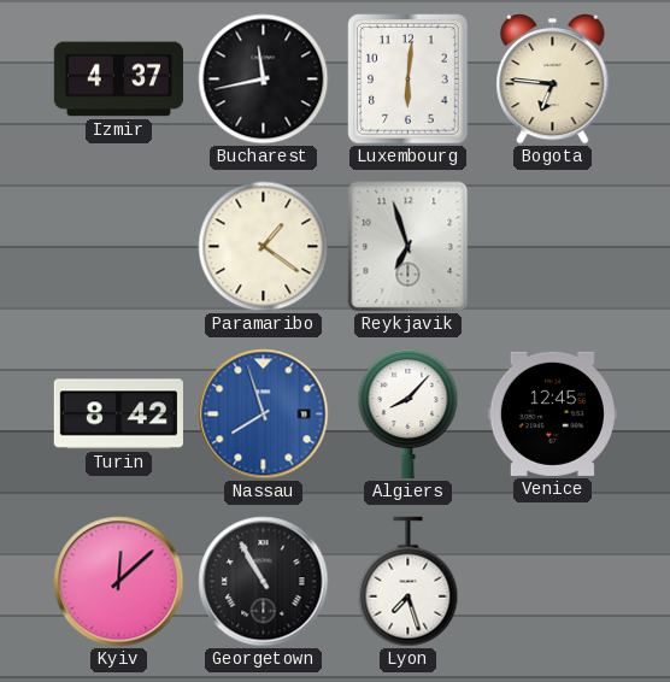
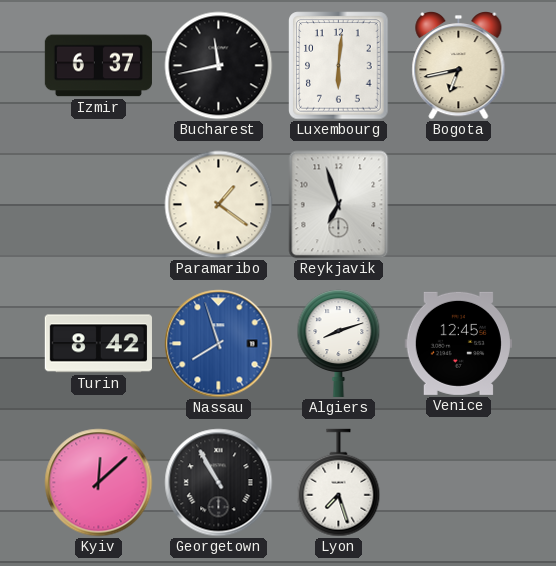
Izmir: 4:37 -> 6:37 (98, 66)
Bogota: 6:46 -> 6:43 (459, 66)
Algiers: 8:07 -> 8:12 (339, 343)
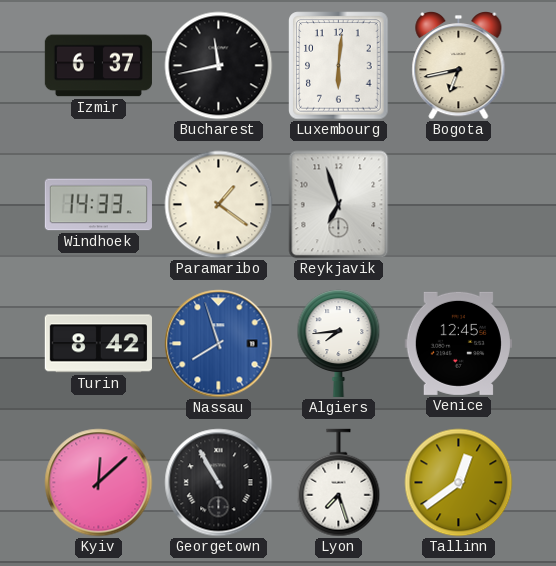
Windhoek: none -> 14:33 (98, 205)
Algiers: 8:12 -> 7:44 (339, 343)
Tallinn: none -> 12:39 (459, 483)
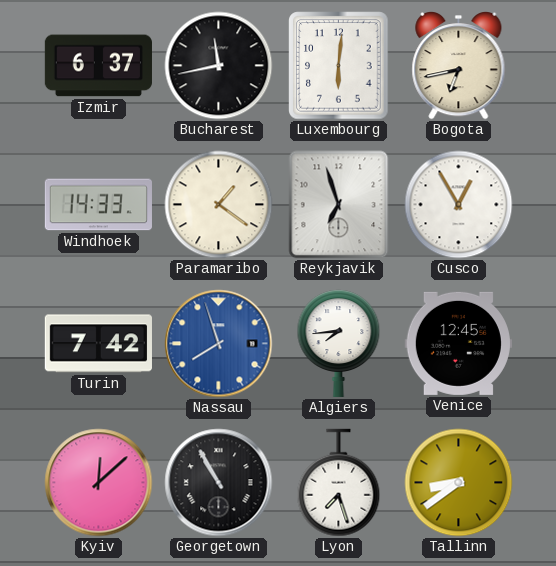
Cusco: none -> 12:55 (459, 205)
Turin: 8:42 -> 7:42 (98, 344)
Tallinn: 12:39 -> 8:39 (459, 483)
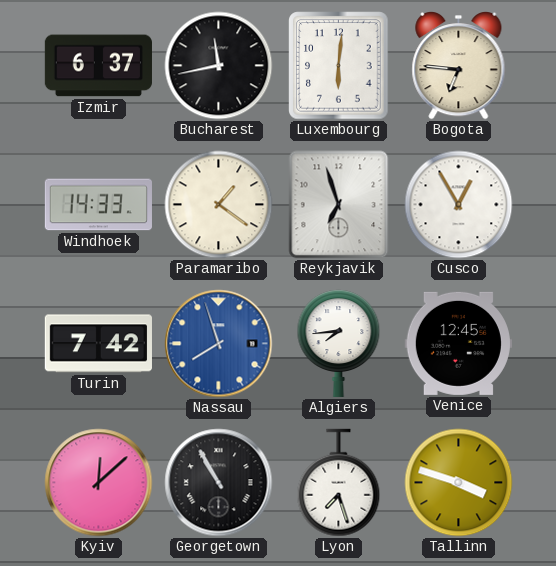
Bogota: 6:43 -> 6:46 (459, 66)
Tallinn: 8:39 -> 3:48 (459, 483)
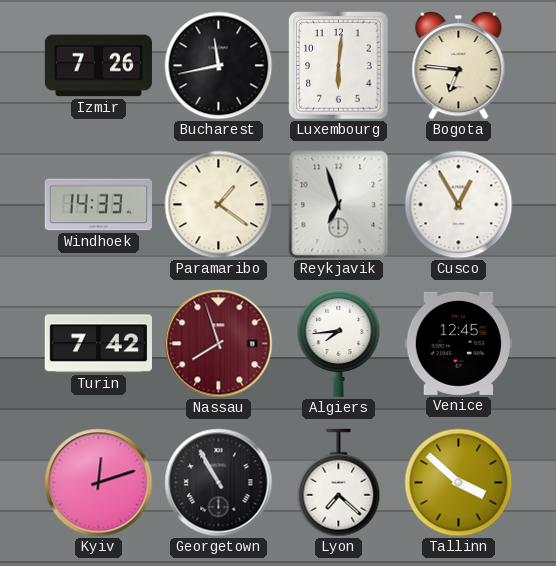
Izmir: 6:37 -> 7:26 (98, 66)
Nassau dial: blue -> burgundy (219, 344)
Kyiv: 12:08 -> 12:12 (99, 483)
Lyon: 7:27 -> 7:22 (339, 483)
Tallinn: 3:48 -> 3:52 (459, 483)
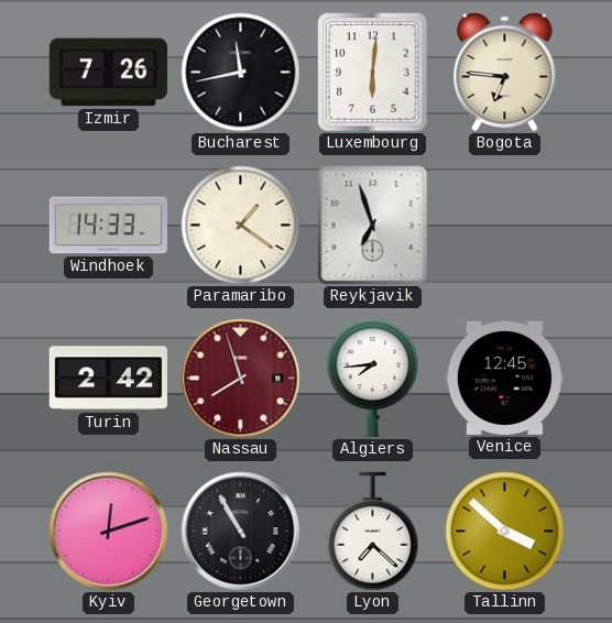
Cusco: 12:55 -> none (459, 205)
Turin: 7:42 -> 2:42 (108, 379)
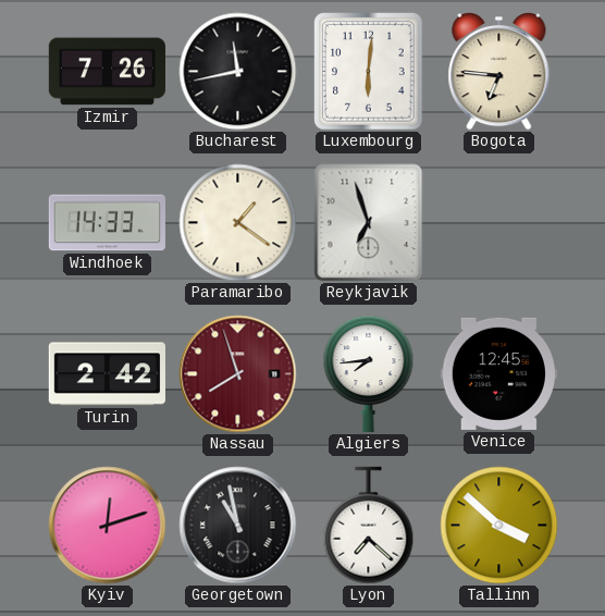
Georgetown: 10:55 -> 10:58 (238, 526)
